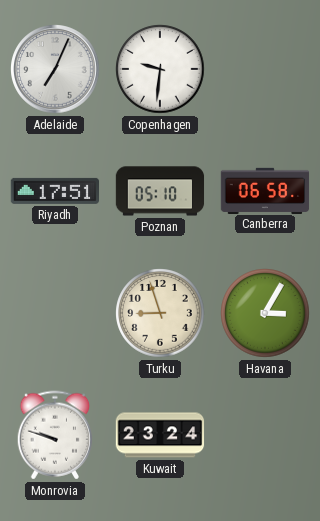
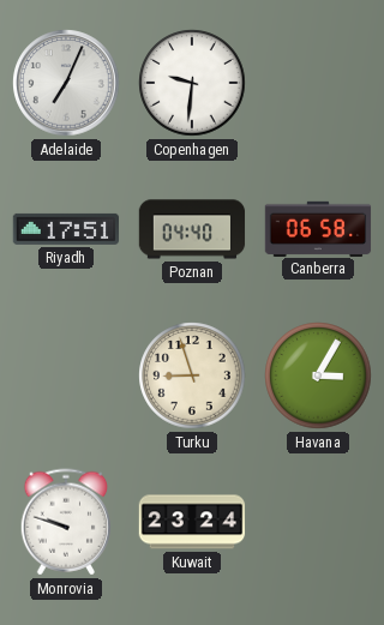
Poznan: 05:10 -> 04:40 (192, 229)
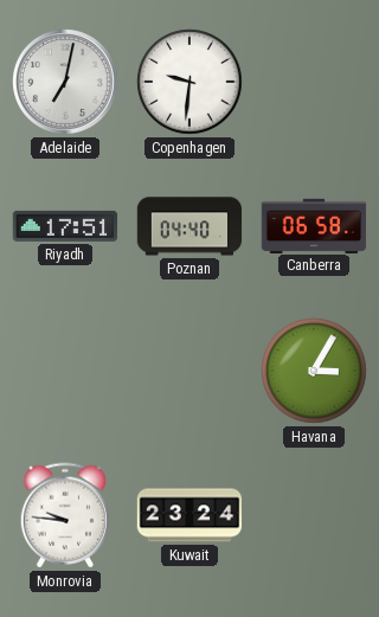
Adelaide: 7:04 -> 7:02 (65, 82)
Turku: 8:57 -> none (192, 375)
Monrovia: 9:48 -> 9:46 (65, 515)
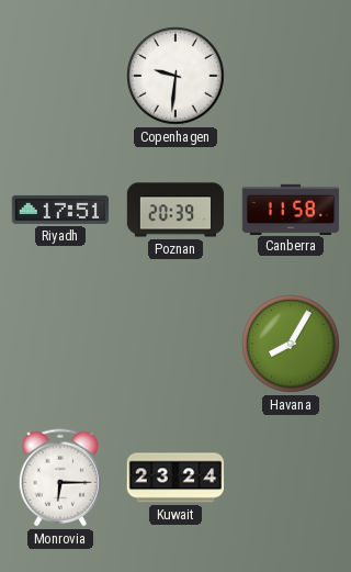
Adelaide: 7:02 -> none (65, 82)
Poznan: 04:40 -> 20:39 (175, 210)
Canberra: 06:58 -> 11:58 (291, 209)
Havana: 3:05 -> 8:05 (291, 344)
Monrovia: 9:46 -> 6:15 (60, 478)
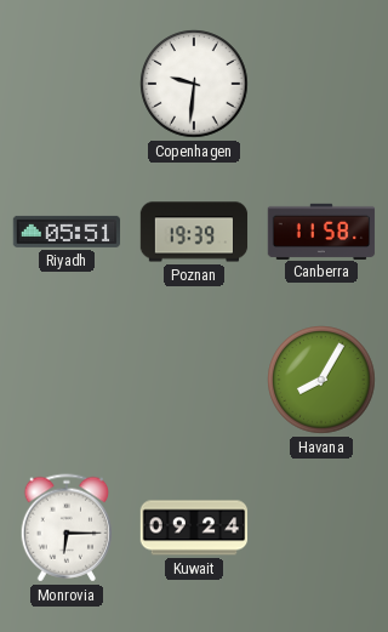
Riyadh: 17:51 -> 05:51 (67, 232)
Poznan: 20:39 -> 19:39 (194, 232)
Kuwait: 23:24 -> 09:24 (194, 528)
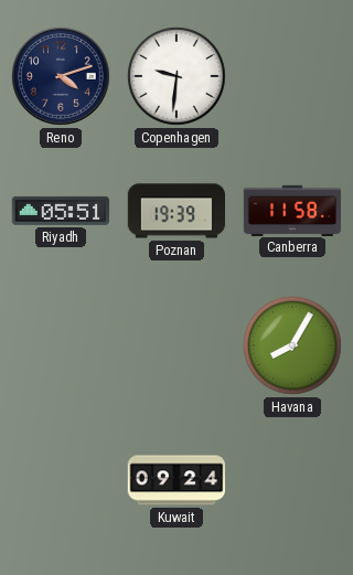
Reno: none -> 4:12 (61, 76)
Monrovia: 6:15 -> none (67, 528)
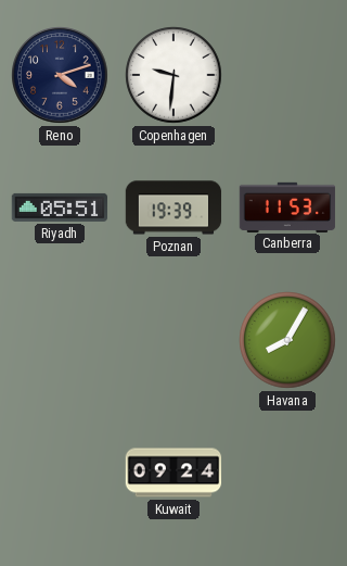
Canberra: 11:58 -> 11:53 (287, 206)
